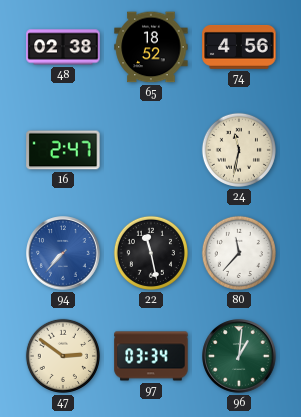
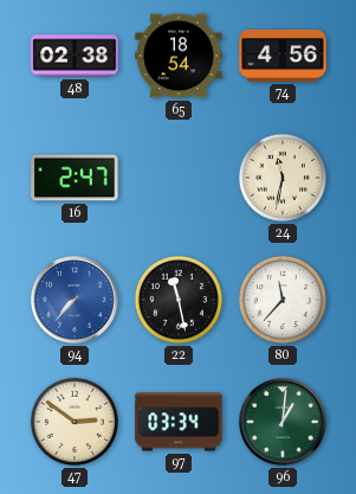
65: 18:52 -> 18:54 (179, 56)
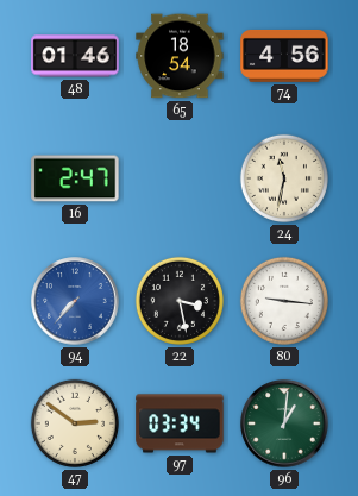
48: 02:38 -> 01:46 (75, 56)
22: 11:28 -> 3:28 (180, 301)
80: 11:37 -> 9:16 (284, 301)
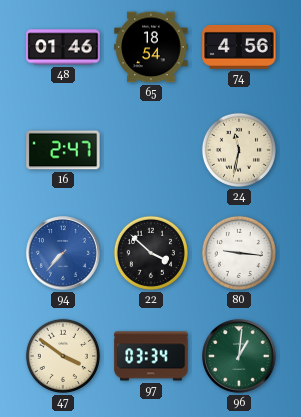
22: 3:28 -> 3:52 (151, 253)
47: 2:51 -> 3:51 (63, 356)
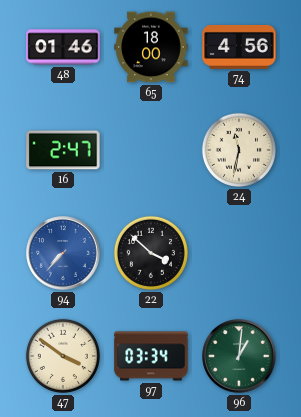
65: 18:54 -> 18:00 (151, 47)
80: 9:16 -> none (239, 253)
